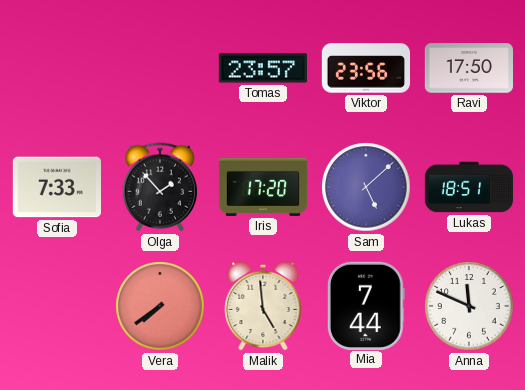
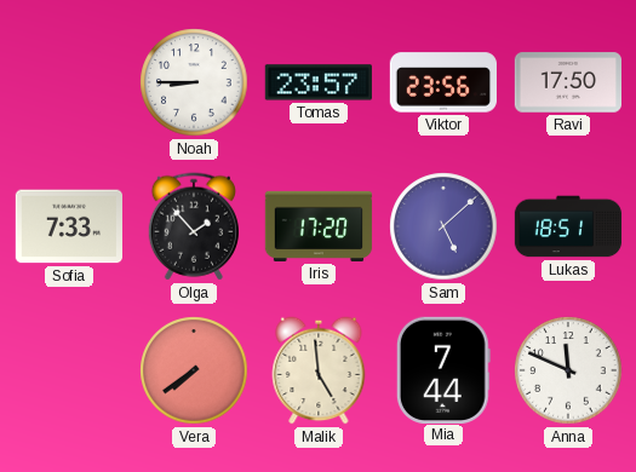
Noah: none -> 8:45 (194, 82)
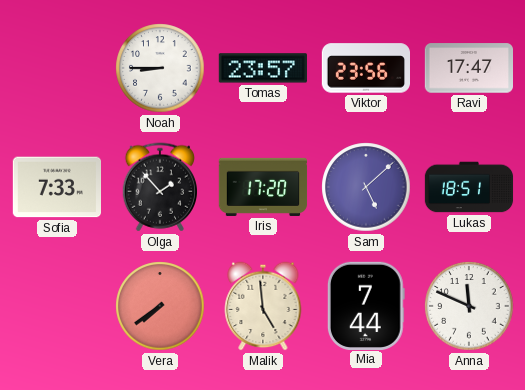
Ravi: 17:50 -> 17:47 (468, 68)
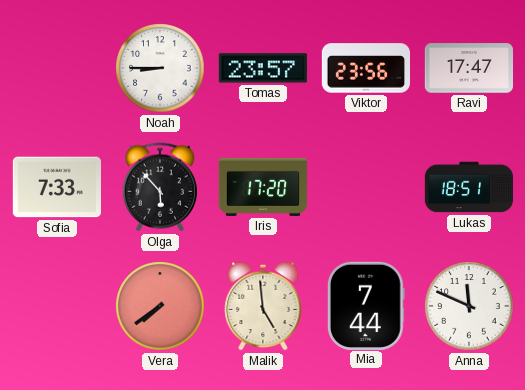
Olga: 1:53 -> 5:53 (159, 187)
Sam: 5:08 -> none (366, 187)
